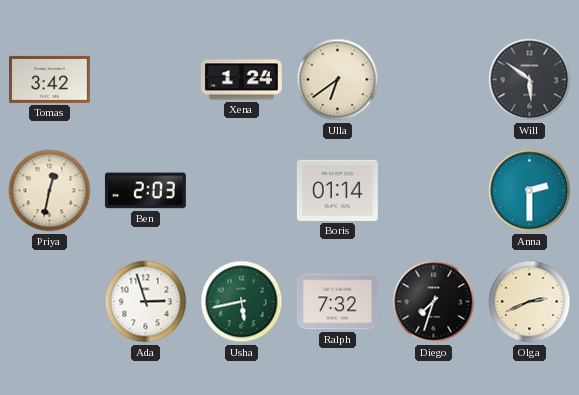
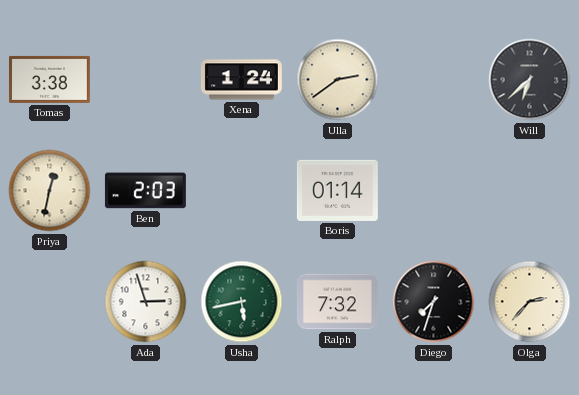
Tomas: 3:42 -> 3:38 (49, 79)
Ulla: 6:39 -> 2:39 (338, 80)
Will: 5:51 -> 6:38 (530, 80)
Anna: 2:30 -> none (530, 191)
Olga: 2:41 -> 2:37 (530, 302)
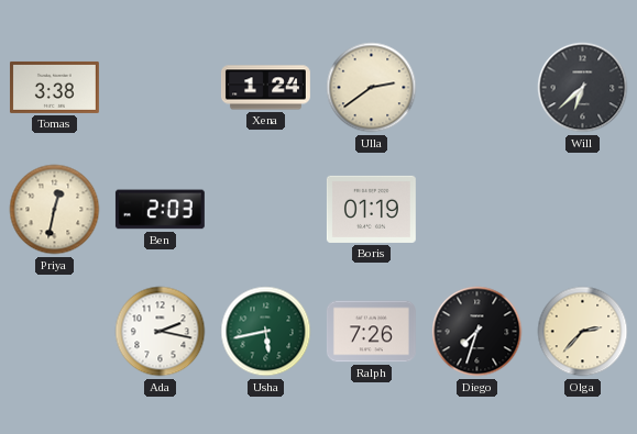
Boris: 01:14 -> 01:19 (371, 209)
Ada: 2:57 -> 2:17 (161, 332)
Ralph: 7:32 -> 7:26 (371, 332)
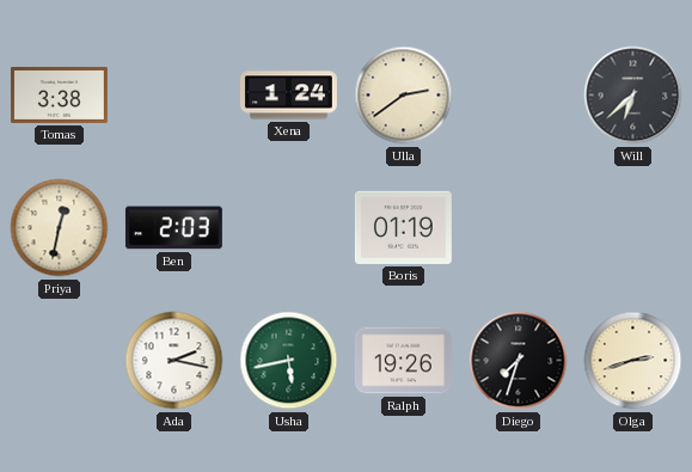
Ralph: 7:26 -> 19:26 (403, 361)
Olga: 2:37 -> 2:42 (633, 361)
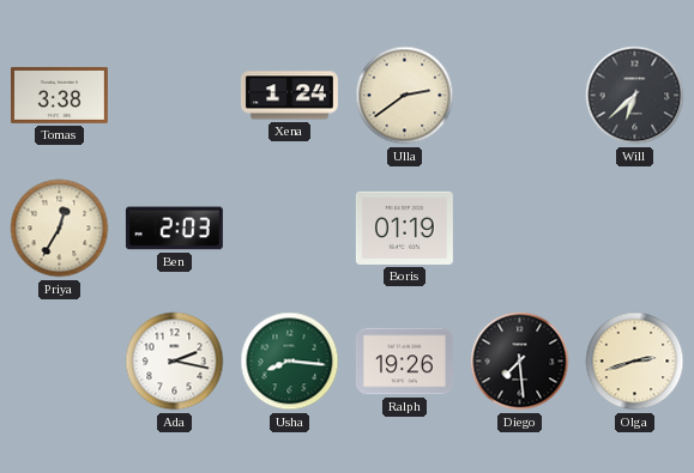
Priya: 12:32 -> 12:35 (60, 229)
Usha: 5:43 -> 8:16 (290, 362)
Diego: 7:33 -> 7:29 (520, 362)
